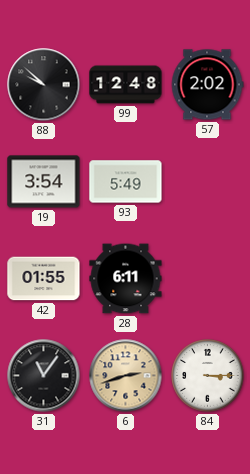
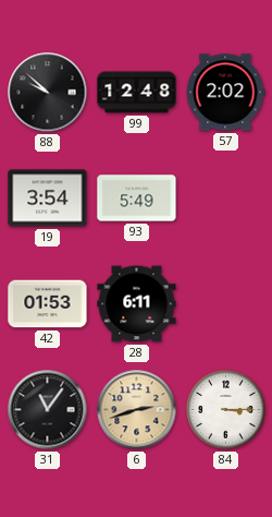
42: 01:55 -> 01:53 (48, 304)
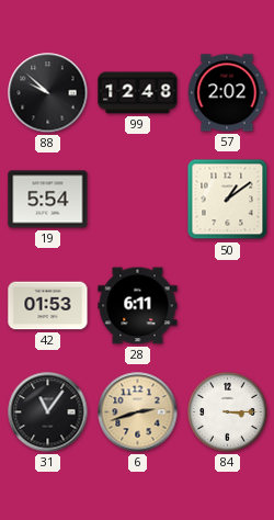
19: 3:54 -> 5:54 (48, 200)
93: 5:49 -> none (137, 199)
50: none -> 1:09 (228, 200)
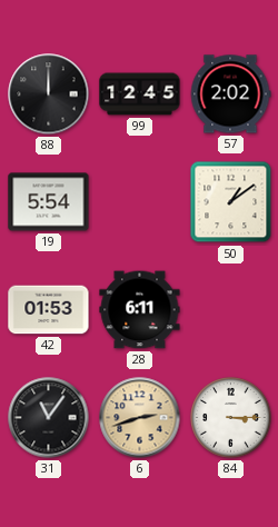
88: 9:52 -> 12:00 (49, 95)
99: 12:48 -> 12:45 (140, 95)
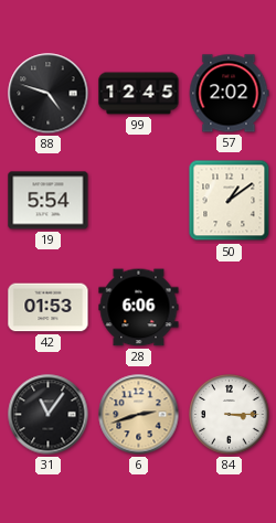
88: 12:00 -> 4:48 (49, 94)
28: 6:11 -> 6:06 (139, 308)
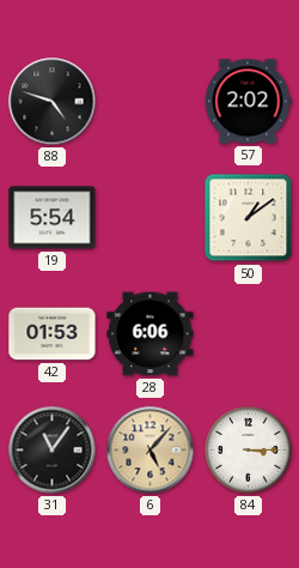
99: 12:45 -> none (139, 94)
6: 2:42 -> 5:07 (151, 451)
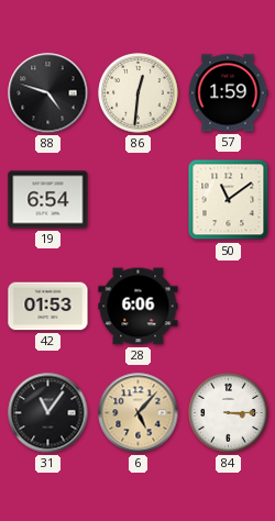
86: none -> 12:31 (139, 93)
57: 2:02 -> 1:59 (228, 93)
19: 5:54 -> 6:54 (48, 200)
50: 1:09 -> 11:09 (229, 200)
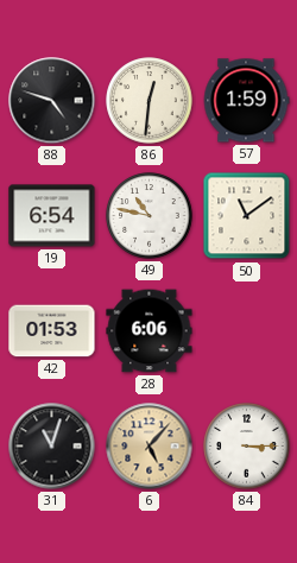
49: none -> 10:47 (150, 216)
31: 11:06 -> 11:03 (52, 447)
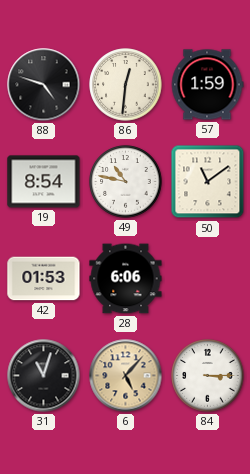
19: 6:54 -> 8:54 (44, 182)
